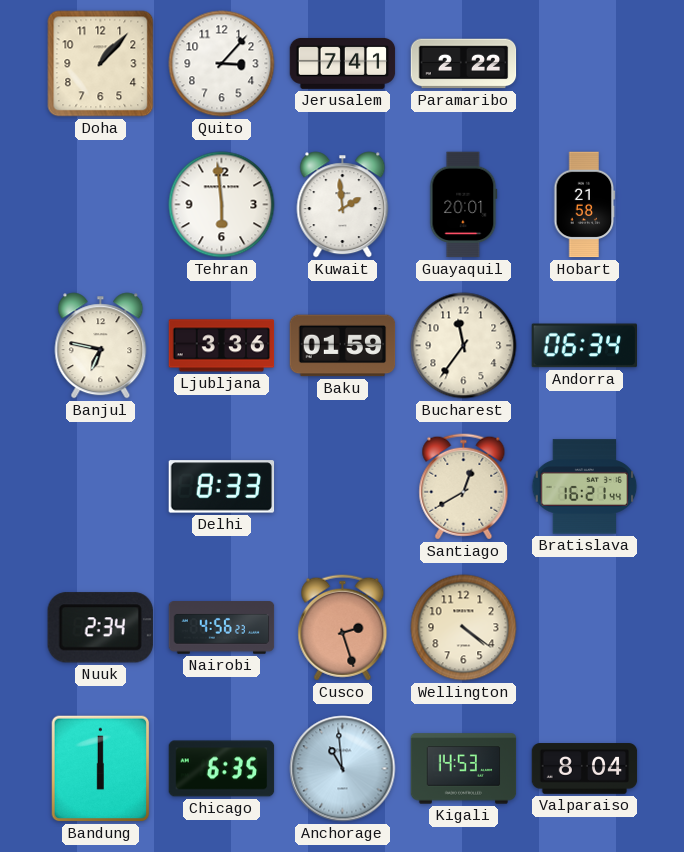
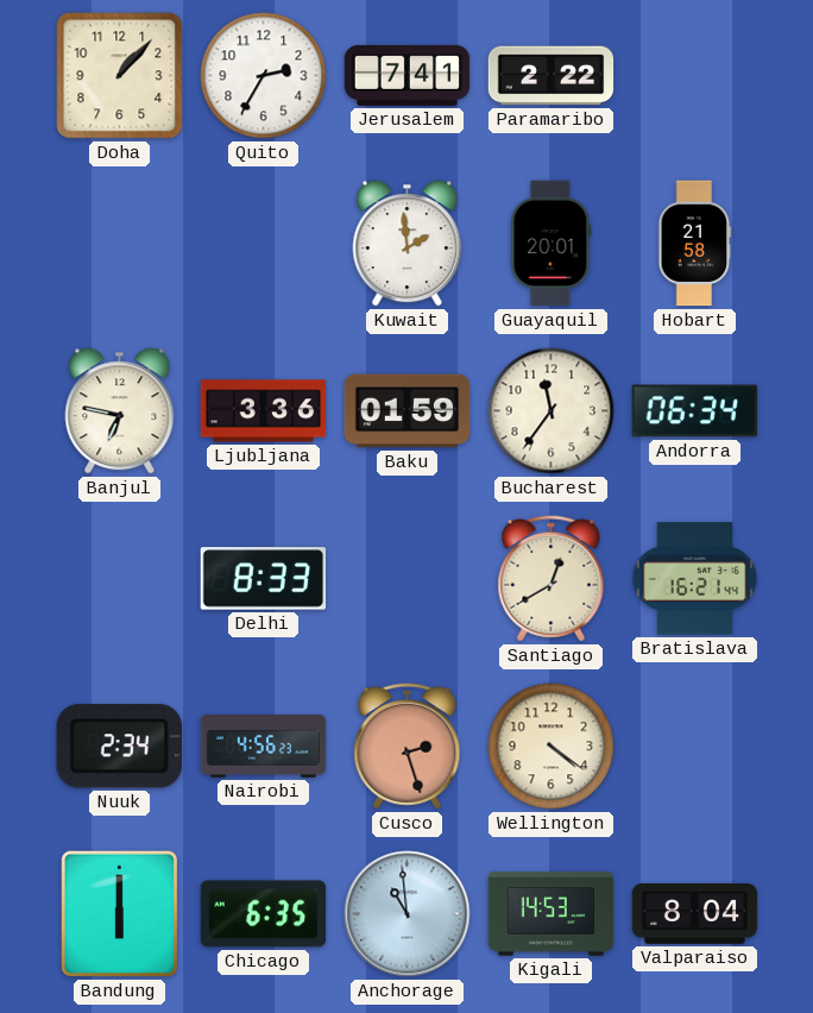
Quito: 3:07 -> 2:35 (264, 76)
Tehran: 5:59 -> none (222, 205)
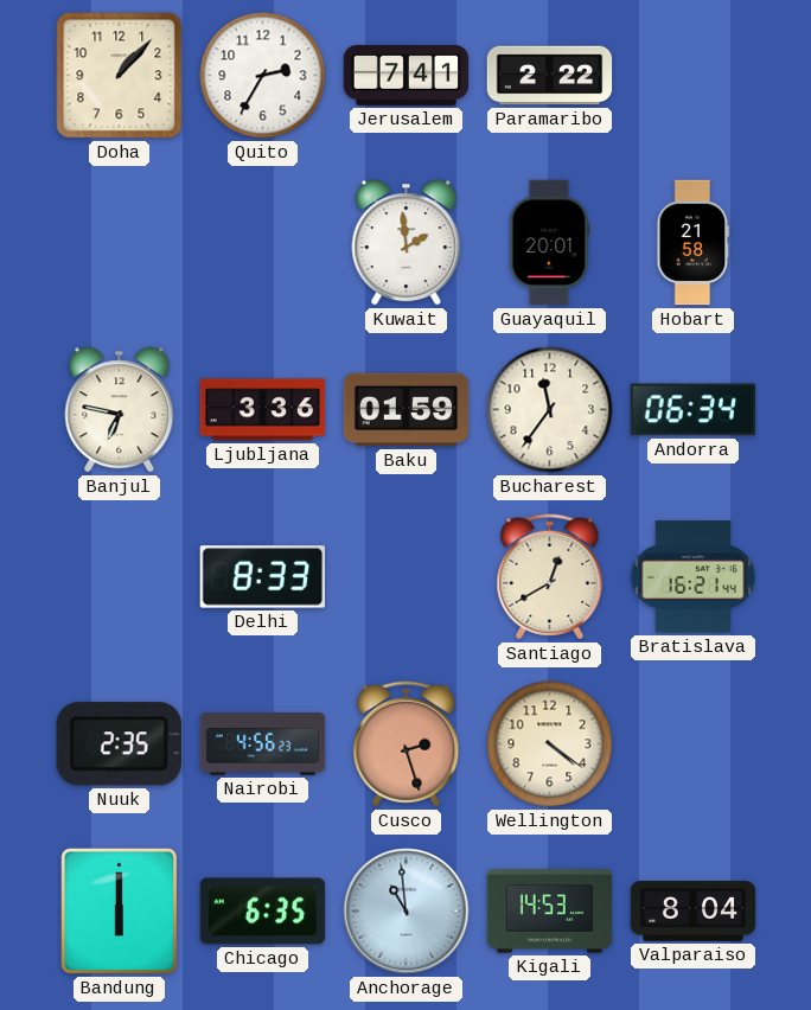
Nuuk: 2:34 -> 2:35 (119, 744)
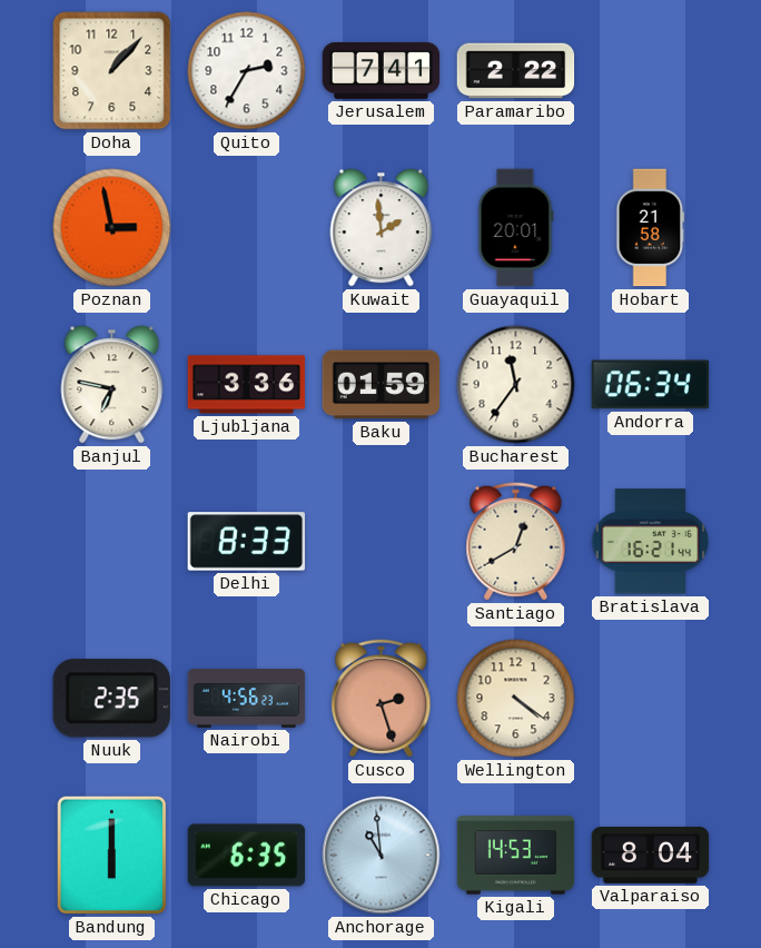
Poznan: none -> 2:58 (112, 228)
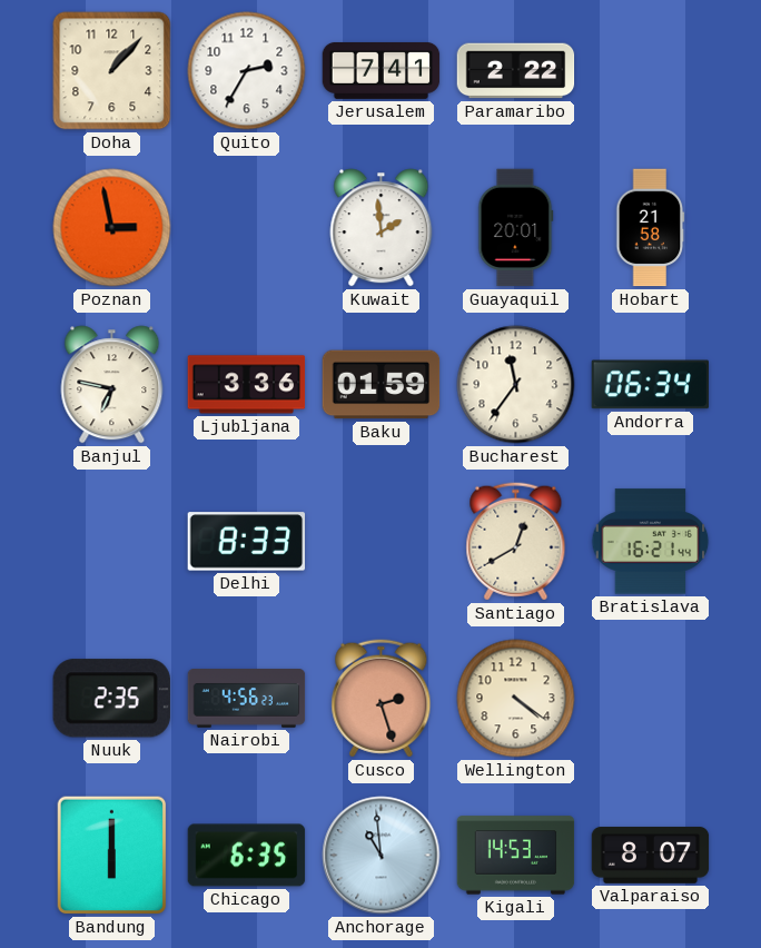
Valparaiso: 8:04 -> 8:07 (651, 856)
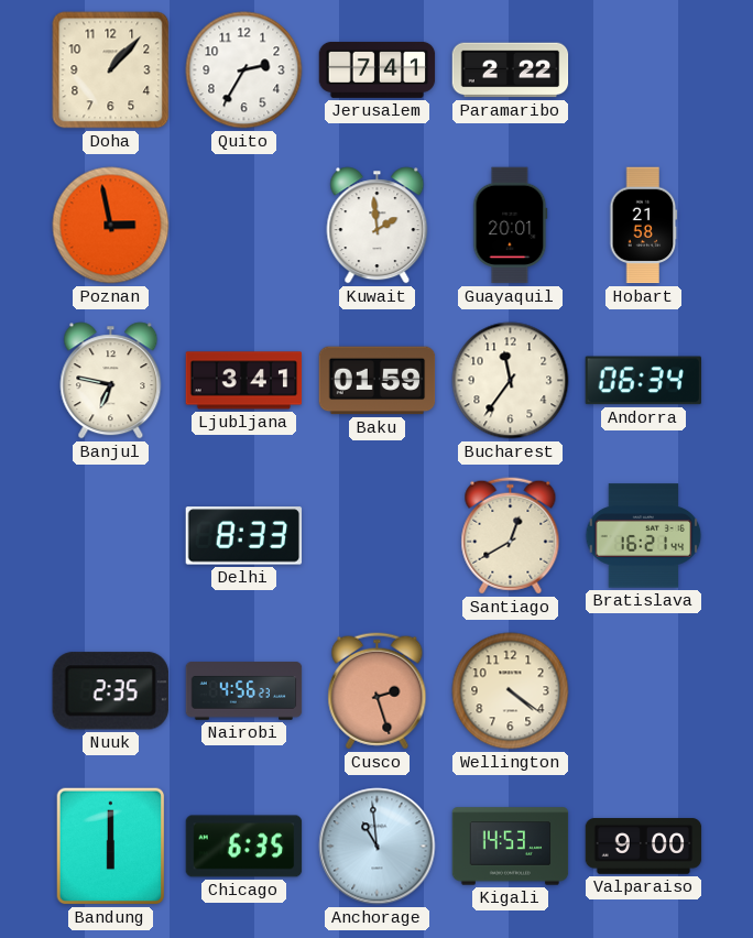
Ljubljana: 3:36 -> 3:41 (244, 381)
Valparaiso: 8:07 -> 9:00 (644, 847)
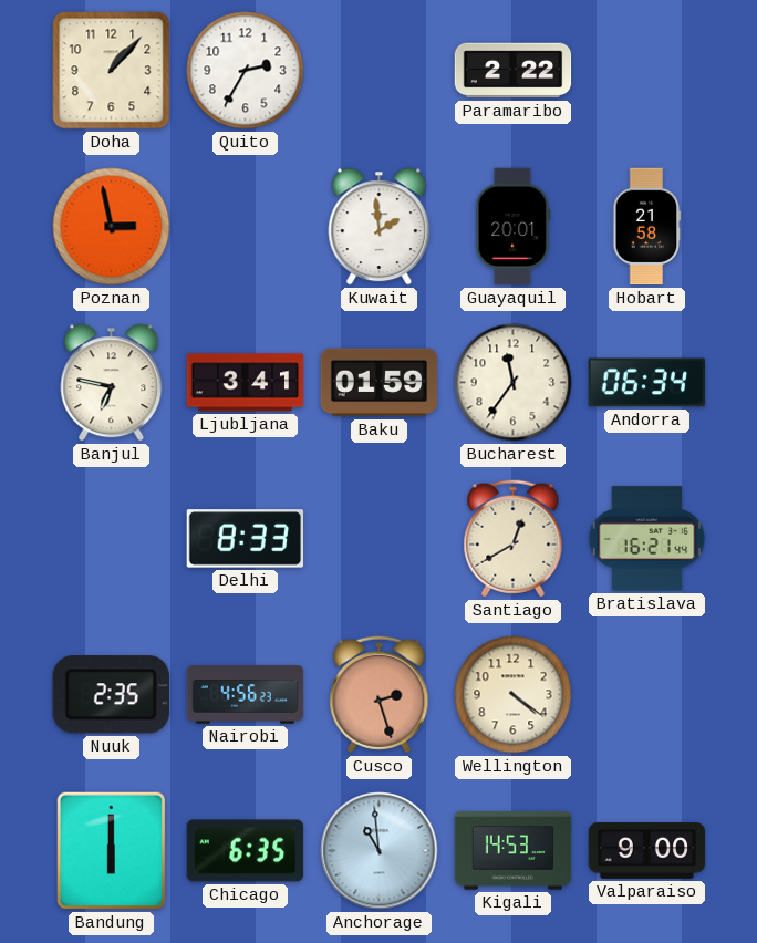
Jerusalem: 7:41 -> none (378, 69)
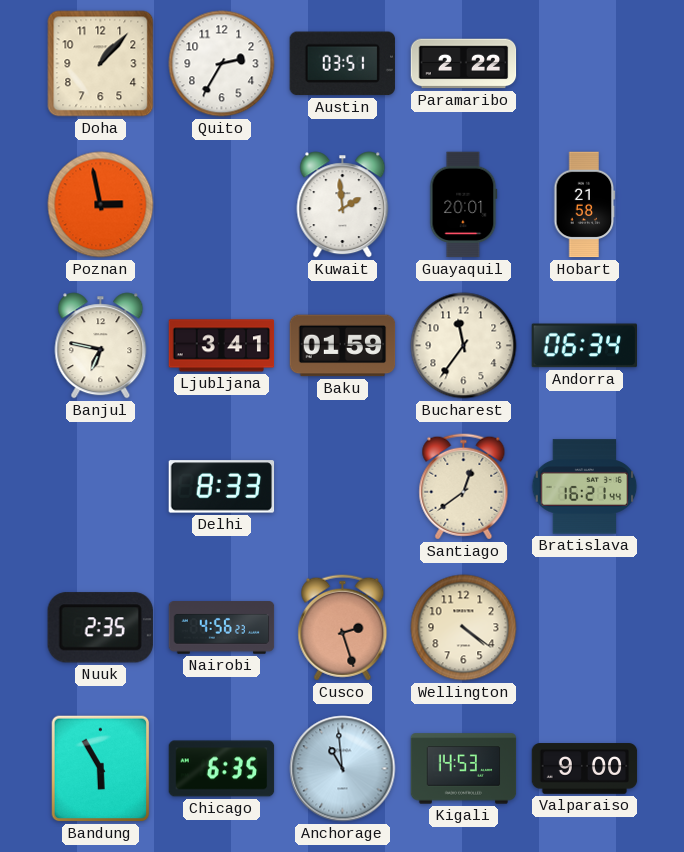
Austin: none -> 03:51 (342, 64)
Santiago: 12:40 -> 12:39 (464, 487)
Bandung: 6:00 -> 5:55 (101, 769)
